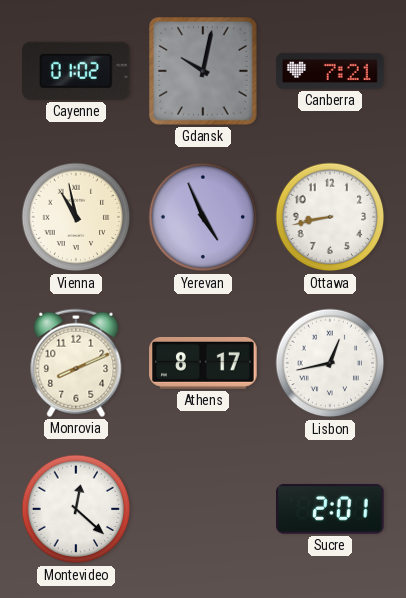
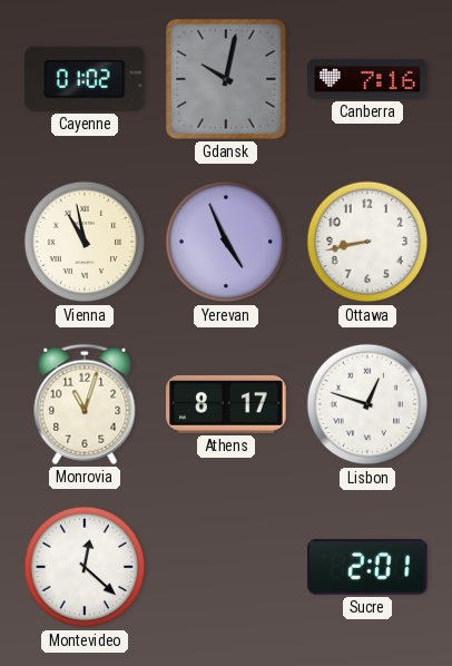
Canberra: 7:21 -> 7:16 (367, 79)
Monrovia: 8:11 -> 11:03 (85, 404)
Lisbon: 12:43 -> 12:48 (367, 404)
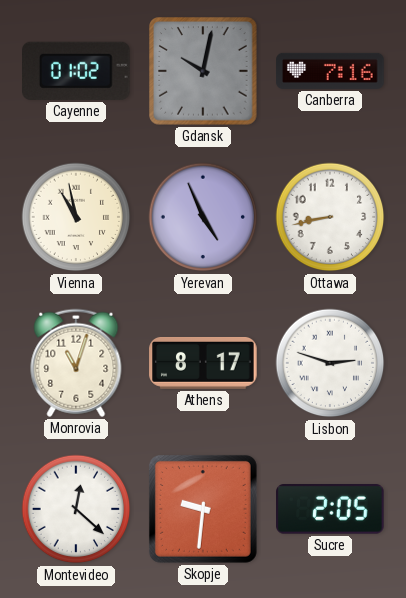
Lisbon: 12:48 -> 2:48 (330, 363)
Skopje: none -> 9:31 (203, 509)
Sucre: 2:01 -> 2:05 (330, 510)
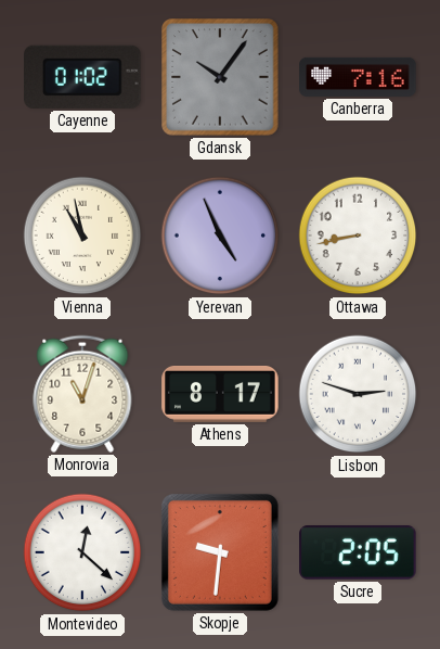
Gdansk: 10:02 -> 10:06 (220, 77)
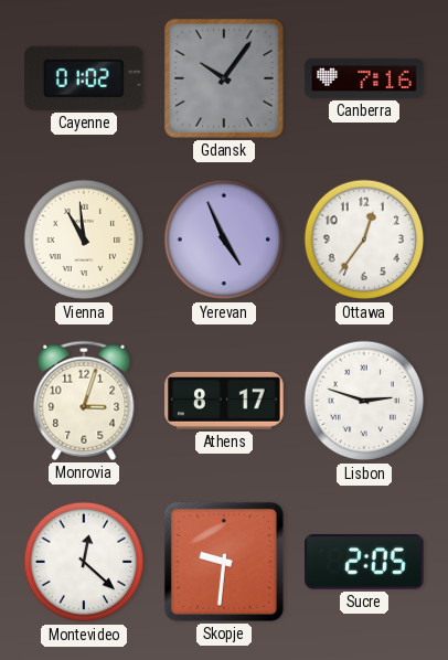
Vienna: 10:58 -> 10:59 (84, 239)
Ottawa: 8:43 -> 12:36 (364, 239)
Monrovia: 11:03 -> 3:03 (84, 401)
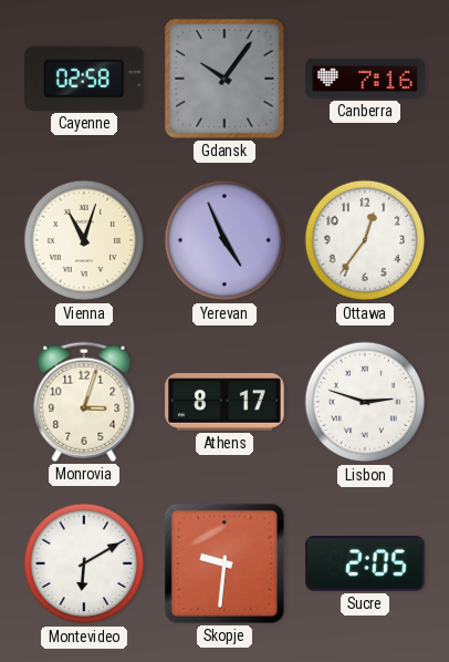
Cayenne: 01:02 -> 02:58 (85, 79)
Vienna: 10:59 -> 11:03 (84, 240)
Montevideo: 12:22 -> 6:10 (84, 563)
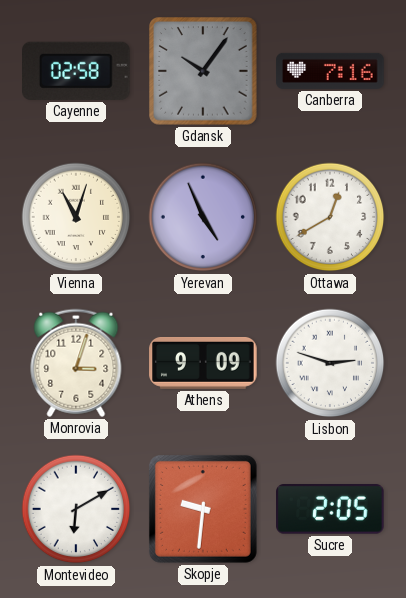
Ottawa: 12:36 -> 12:40 (330, 217)
Athens: 8:17 -> 9:09 (203, 363)
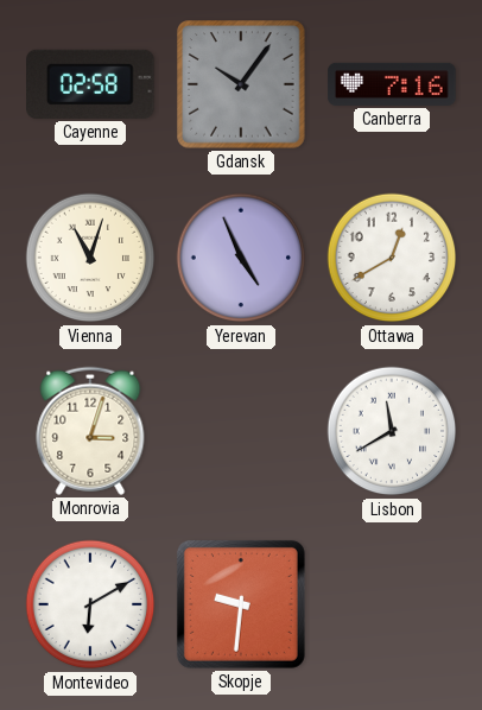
Athens: 9:09 -> none (203, 363)
Lisbon: 2:48 -> 11:40 (392, 431)
Sucre: 2:05 -> none (330, 510)
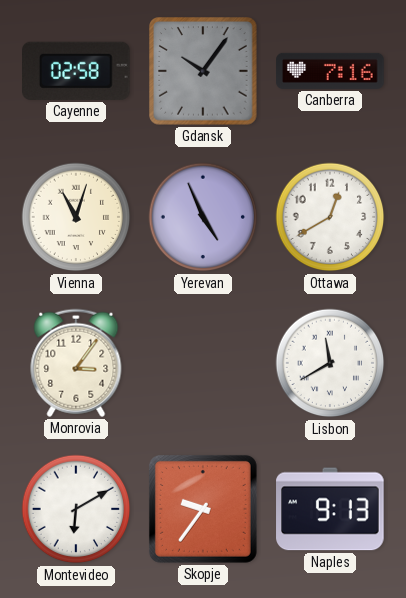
Monrovia: 3:03 -> 3:06 (76, 363)
Skopje: 9:31 -> 9:36 (203, 509)
Naples: none -> 9:13 (330, 509)
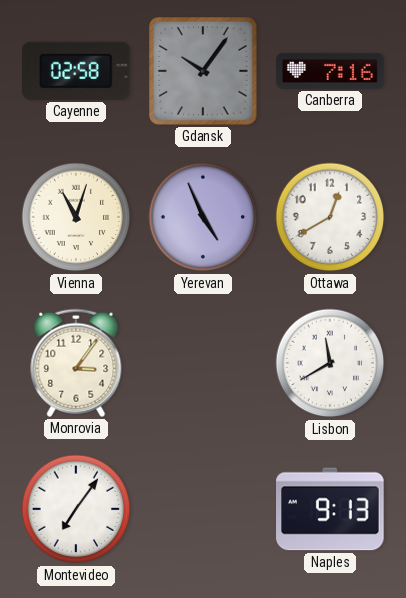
Montevideo: 6:10 -> 7:06 (76, 509)
Skopje: 9:36 -> none (203, 509)
